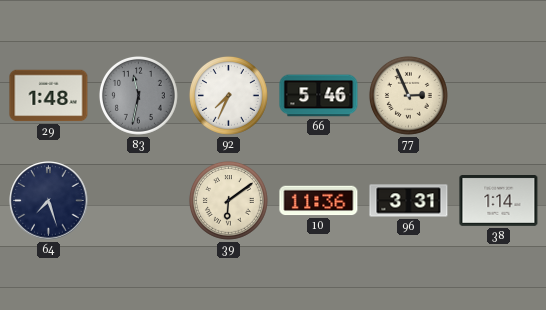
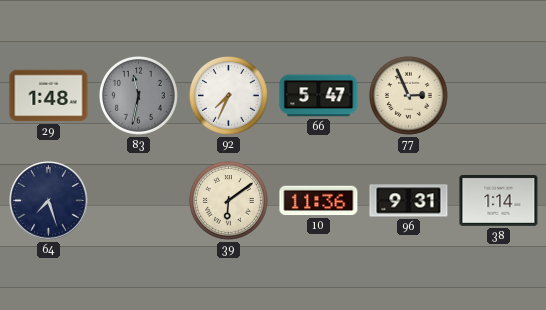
66: 5:46 -> 5:47 (319, 96)
96: 3:31 -> 9:31 (409, 201)
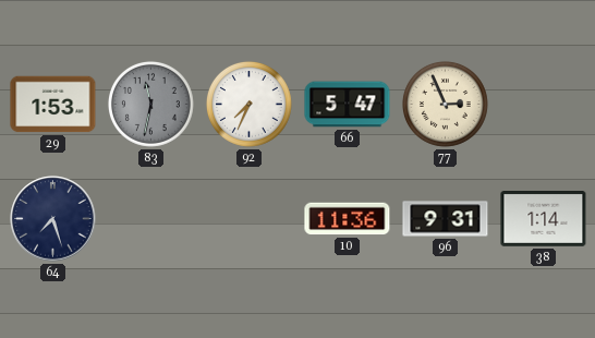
29: 1:48 -> 1:53 (53, 105)
39: 6:09 -> none (228, 200)
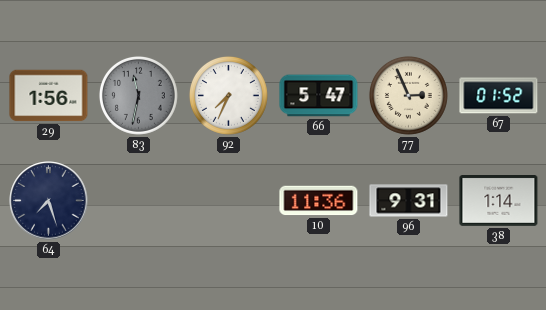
29: 1:53 -> 1:56 (49, 96)
67: none -> 01:52 (499, 96)
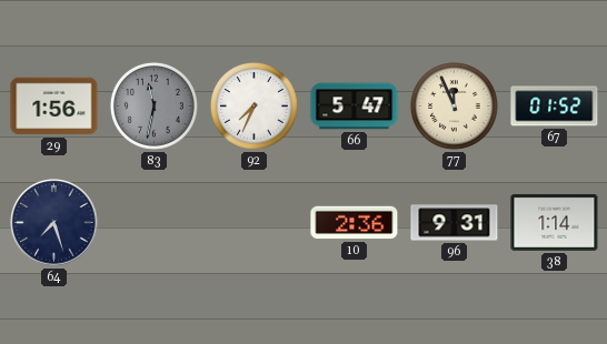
77: 2:56 -> 11:56 (454, 105)
10: 11:36 -> 2:36 (355, 223)
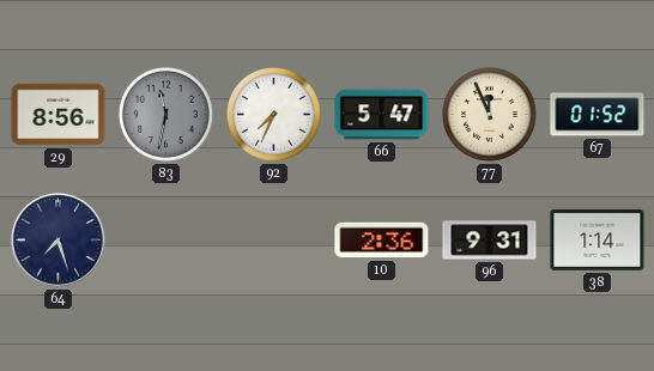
29: 1:56 -> 8:56 (59, 115)
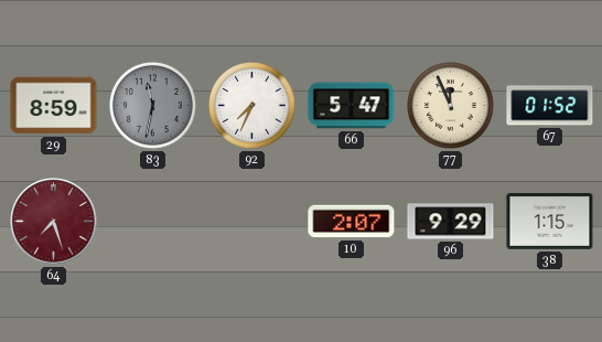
29: 8:56 -> 8:59 (54, 106)
64 dial: navy -> burgundy (54, 222)
10: 2:36 -> 2:07 (352, 222)
96: 9:31 -> 9:29 (451, 222)
38: 1:14 -> 1:15 (550, 222)
